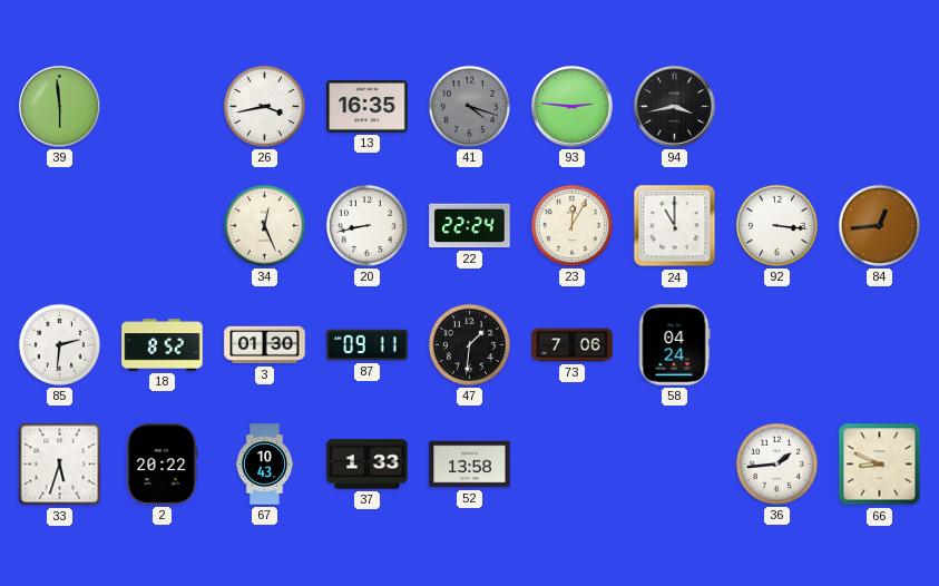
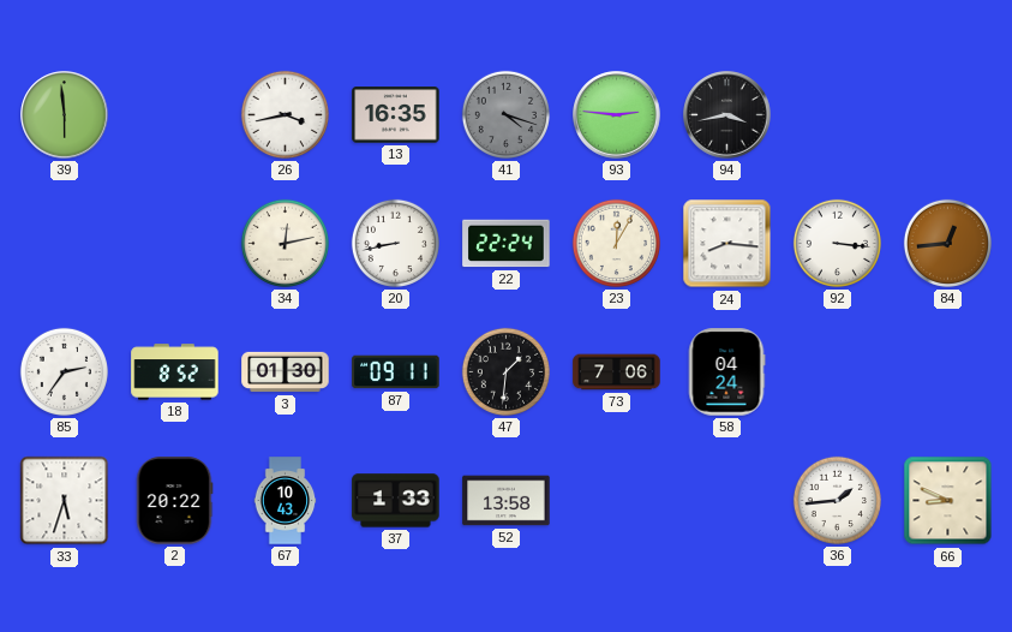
34: 12:26 -> 12:13 (285, 243)
24: 11:00 -> 8:16 (727, 244)
85: 2:31 -> 2:36 (64, 371)
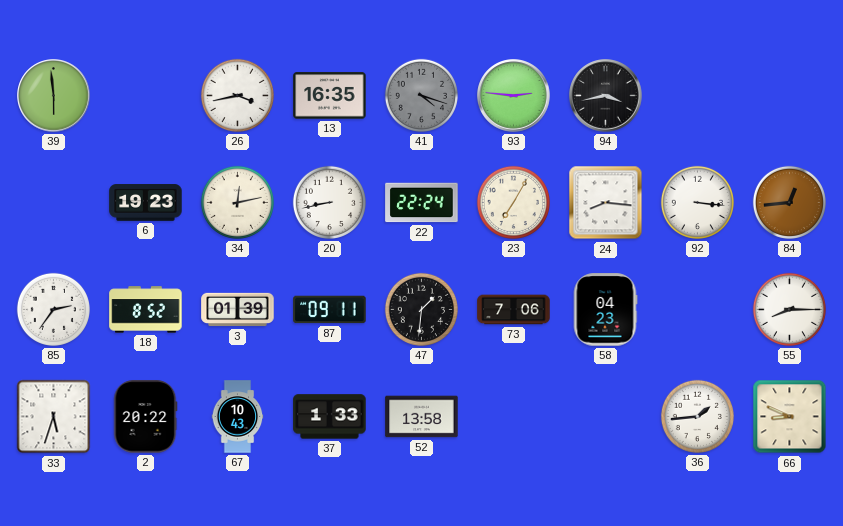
6: none -> 19:23 (146, 203)
23: 12:05 -> 7:05 (513, 202)
3: 01:30 -> 01:39 (238, 310)
58: 04:24 -> 04:23 (605, 310)
55: none -> 8:15 (789, 309)
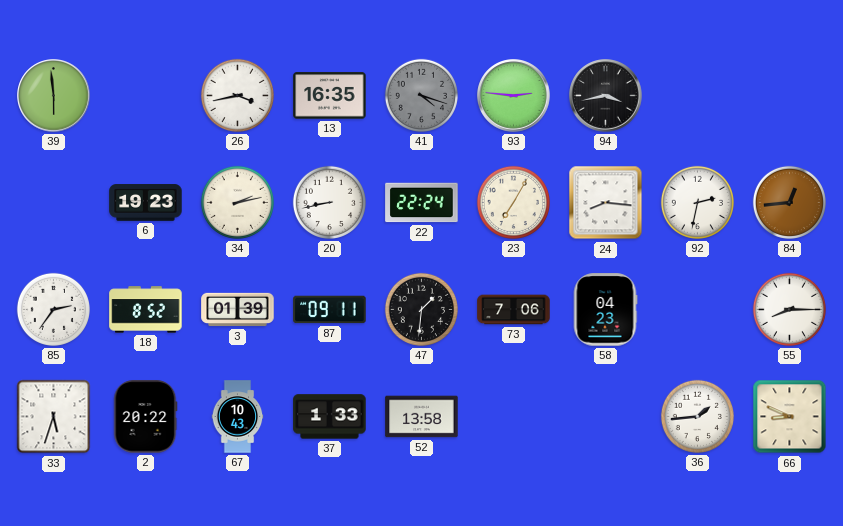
34: 12:13 -> 2:13 (237, 202)
92: 3:16 -> 2:32 (697, 202)
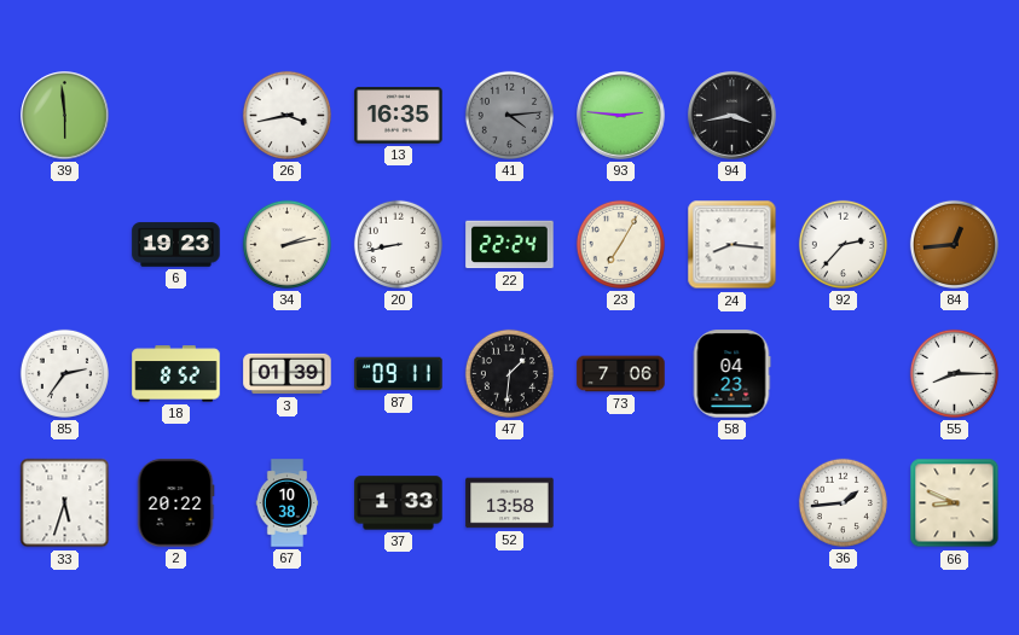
41: 4:18 -> 4:14 (509, 115)
92: 2:32 -> 2:37 (843, 244)
67: 10:43 -> 10:38 (288, 503)
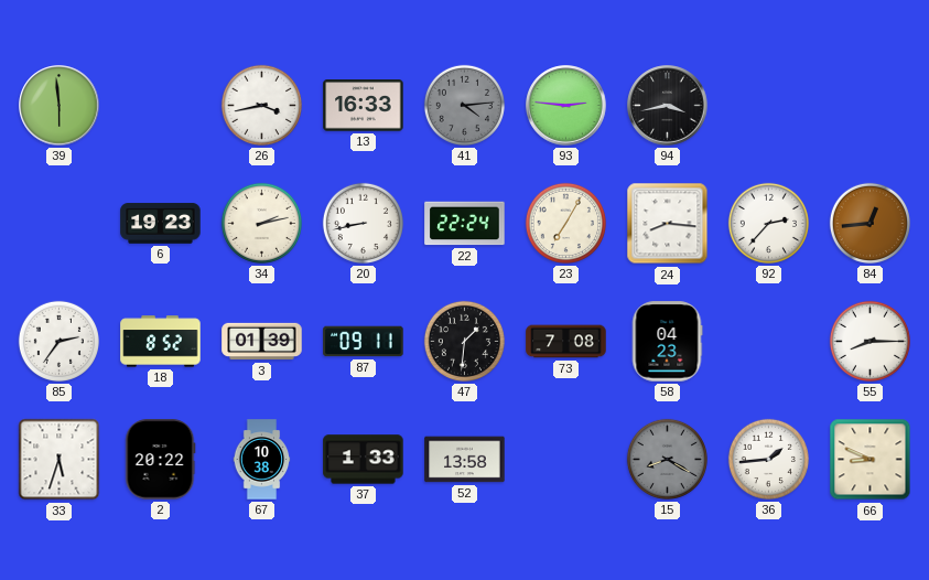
13: 16:35 -> 16:33 (364, 106)
73: 7:06 -> 7:08 (566, 342)
15: none -> 8:20 (667, 459)
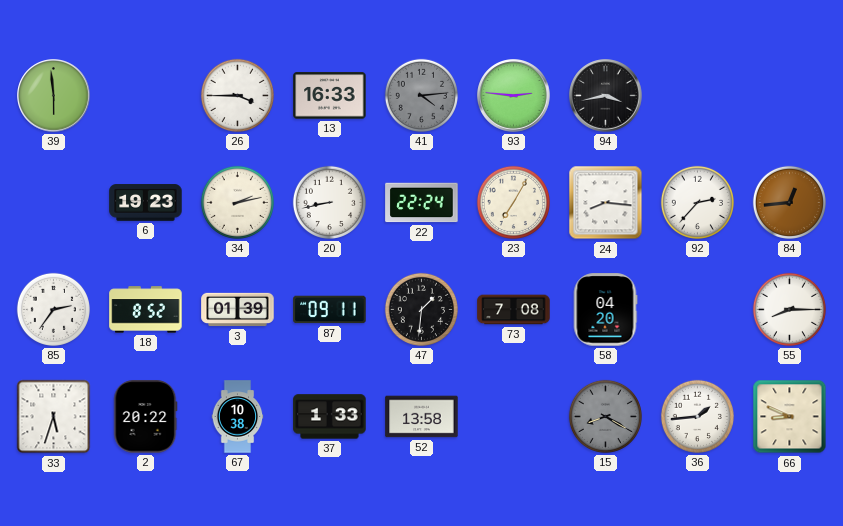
26: 3:43 -> 3:45 (237, 95)
58: 04:23 -> 04:20 (605, 310)
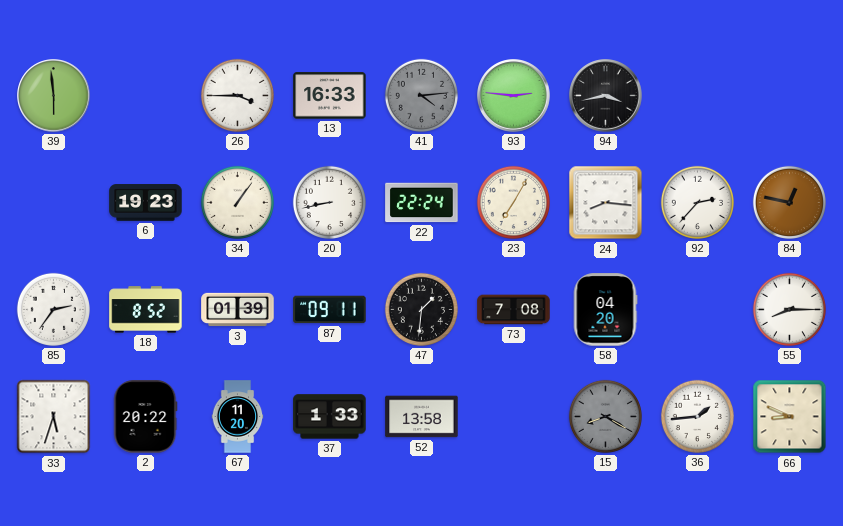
34: 2:13 -> 1:06 (237, 202)
84: 12:44 -> 12:47 (789, 202)
67: 10:38 -> 11:20 (238, 417)
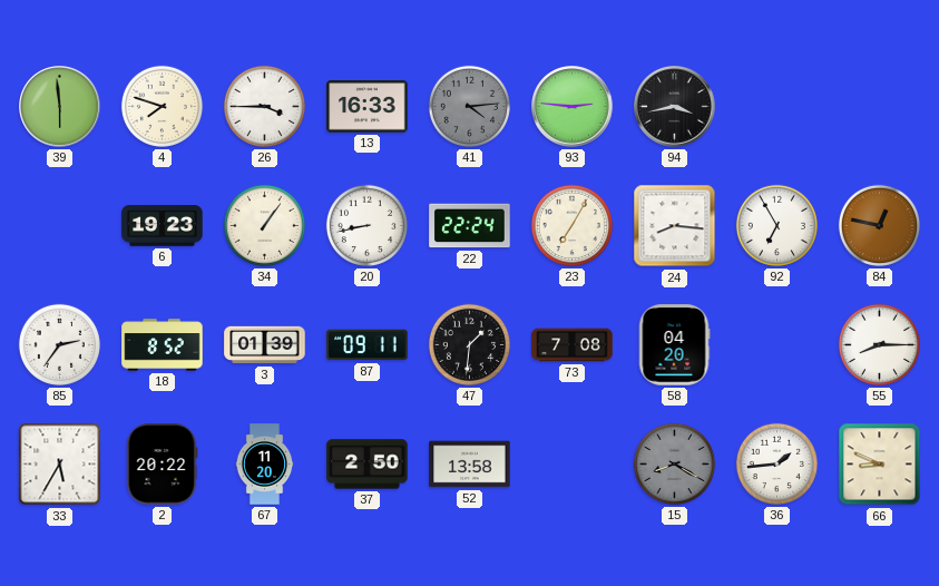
4: none -> 7:48 (162, 106)
92: 2:37 -> 6:55 (776, 225)
33: 5:33 -> 5:35 (60, 465)
37: 1:33 -> 2:50 (368, 465)
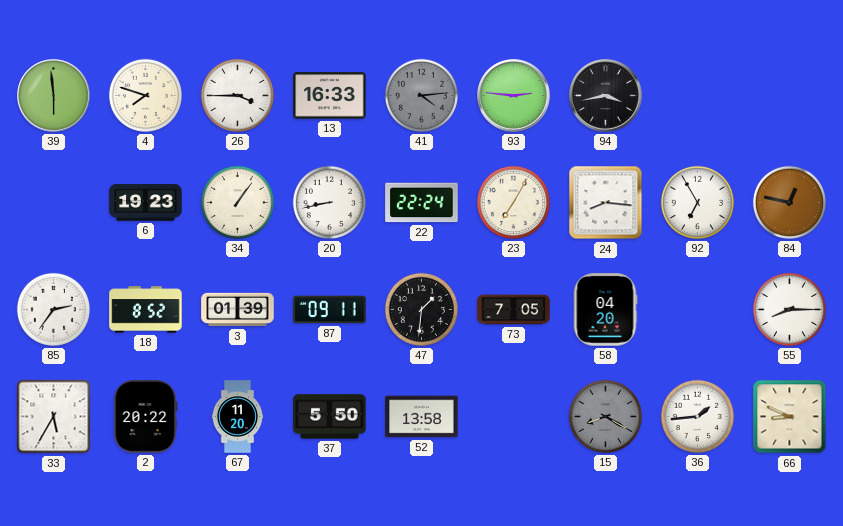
73: 7:08 -> 7:05 (514, 310)
37: 2:50 -> 5:50 (330, 417)
